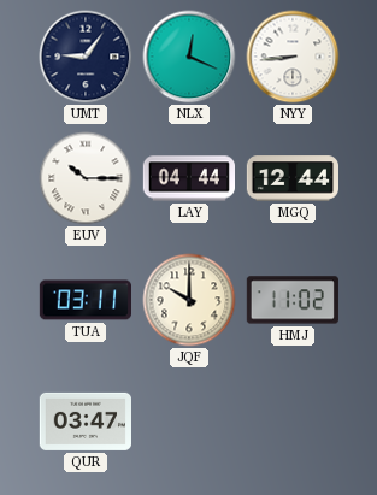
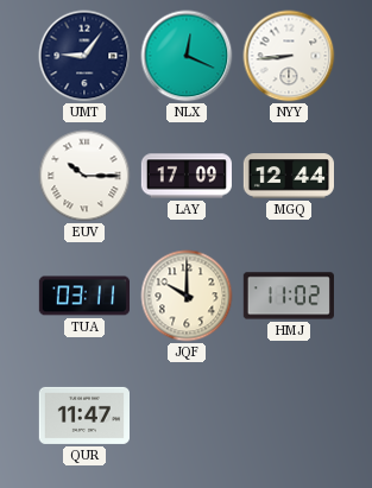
LAY: 04:44 -> 17:09 (185, 176)
QUR: 03:47 -> 11:47 (83, 416)
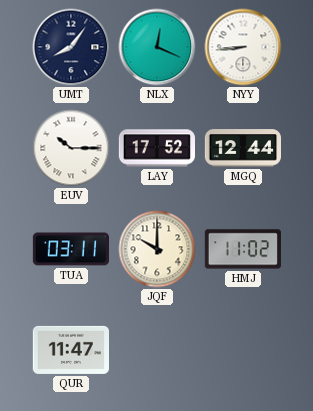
UMT: 9:06 -> 8:06 (71, 47)
LAY: 17:09 -> 17:52 (156, 148)
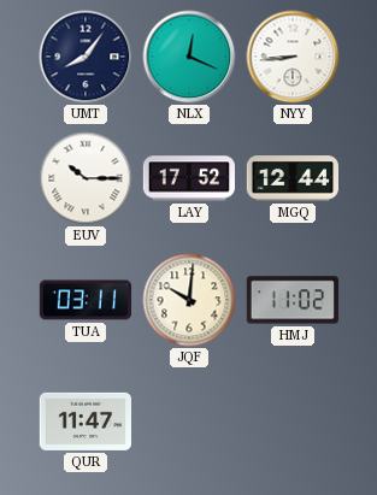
JQF: 10:00 -> 10:01 (189, 300)
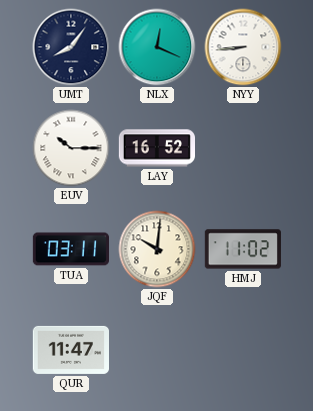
LAY: 17:52 -> 16:52 (156, 148)
MGQ: 12:44 -> none (291, 178)
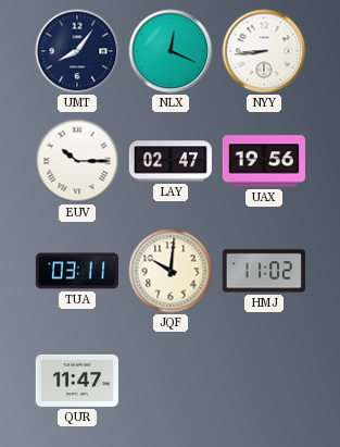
LAY: 16:52 -> 02:47 (169, 161)
UAX: none -> 19:56 (263, 161)
